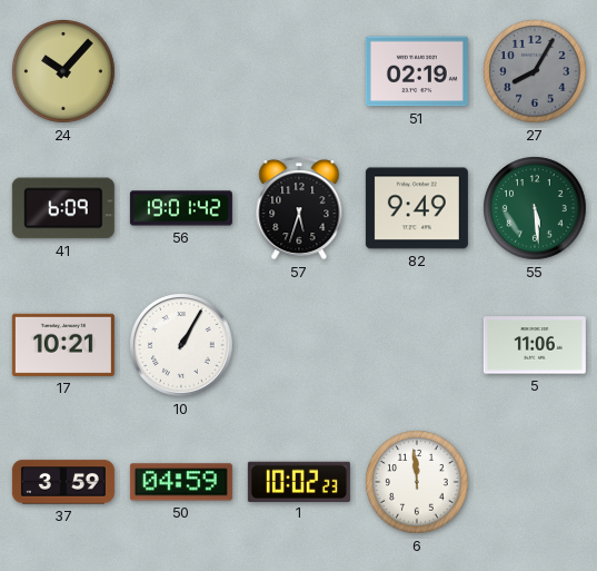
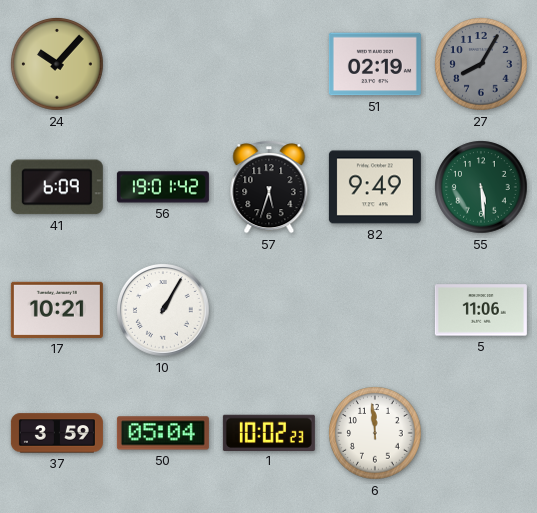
50: 04:59 -> 05:04 (163, 433)
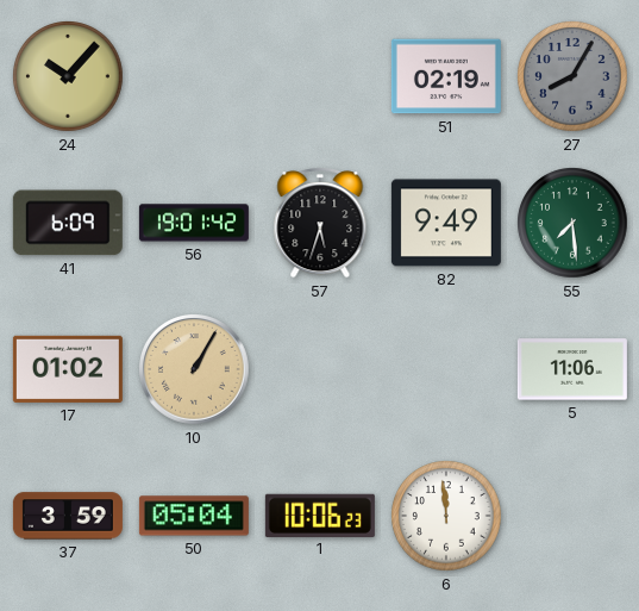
55: 5:29 -> 7:29 (572, 223)
17: 10:21 -> 01:02 (68, 369)
10 dial: white -> champagne (195, 370)
1: 10:02 -> 10:06 (320, 515)
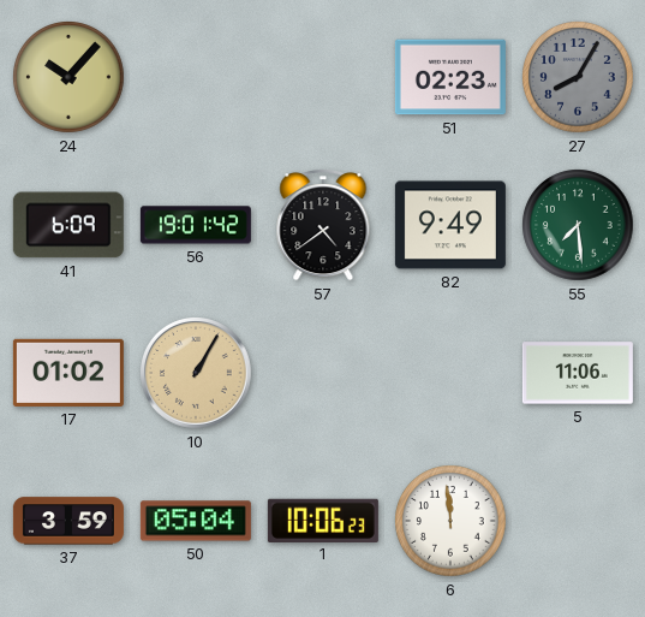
51: 02:19 -> 02:23 (450, 77)
57: 5:33 -> 4:39 (323, 225)
